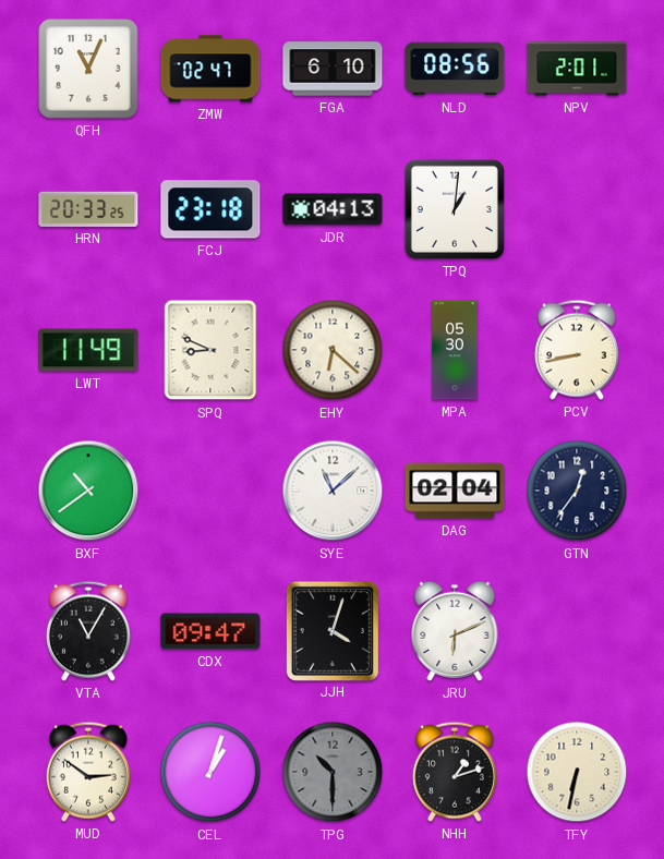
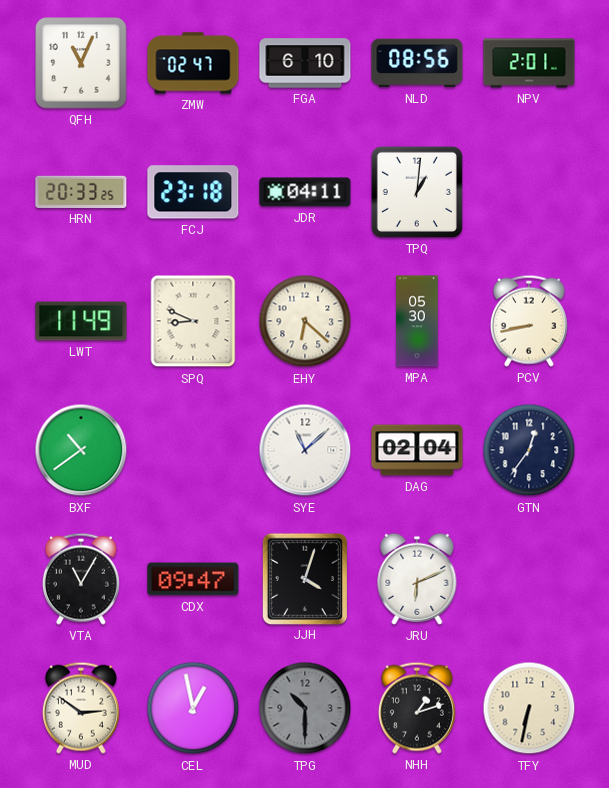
JDR: 04:13 -> 04:11 (305, 192)
CEL: 1:03 -> 12:58 (193, 708)
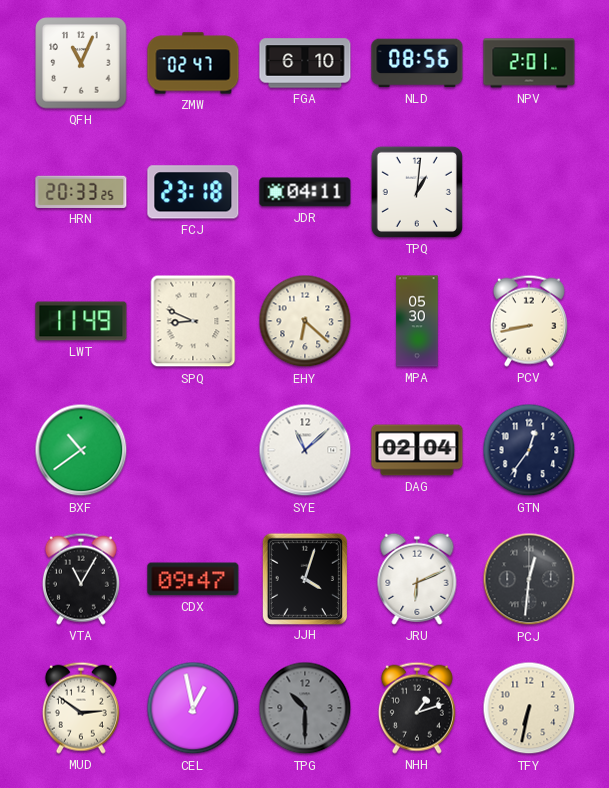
PCJ: none -> 12:31 (529, 579)
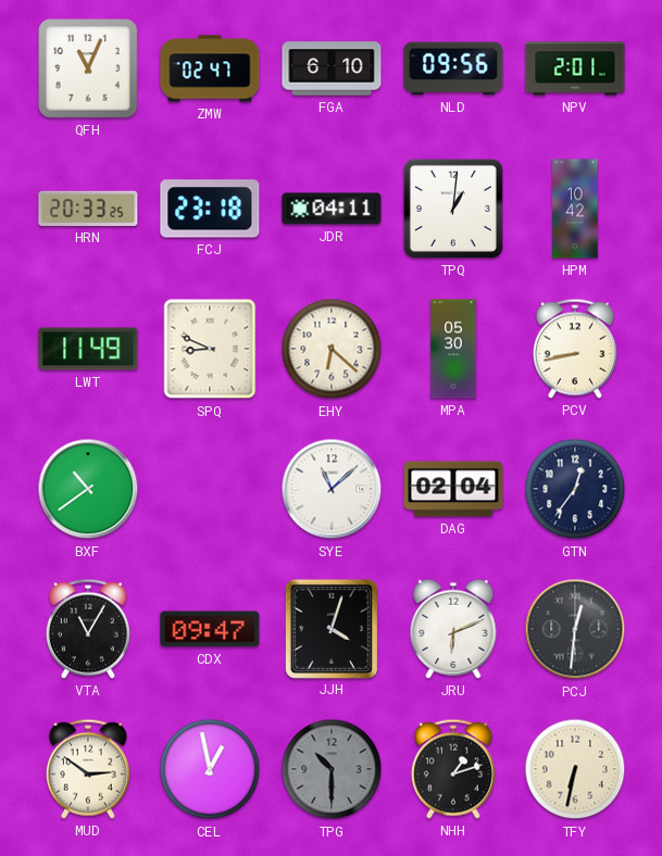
NLD: 08:56 -> 09:56 (453, 68)
HPM: none -> 10:42 (575, 209)
